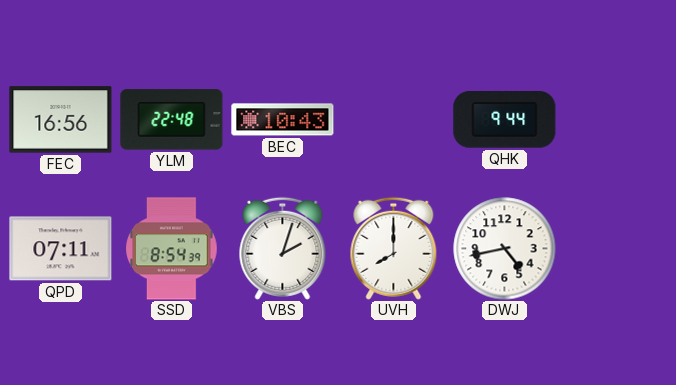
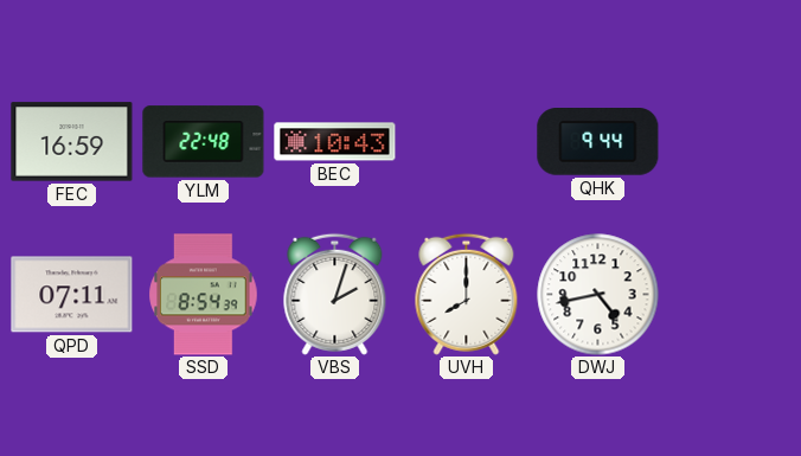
FEC: 16:56 -> 16:59 (72, 142)
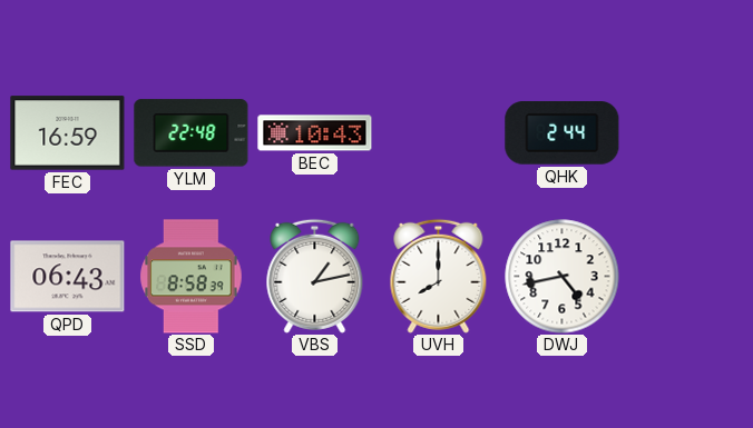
QHK: 9:44 -> 2:44 (563, 133)
QPD: 07:11 -> 06:43 (68, 277)
SSD: 8:54 -> 8:58 (192, 277)
VBS: 2:03 -> 1:13 (315, 276)
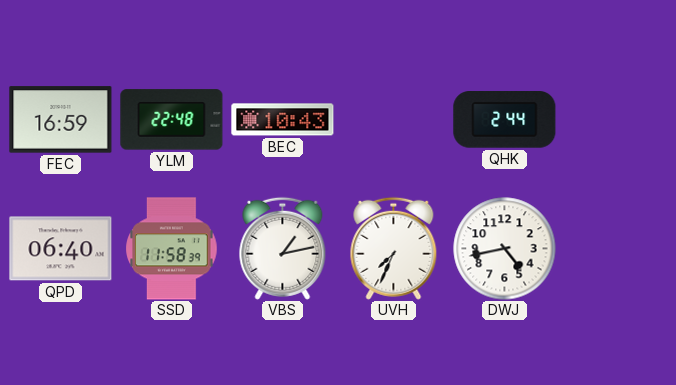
QPD: 06:43 -> 06:40 (61, 249)
SSD: 8:58 -> 11:58 (172, 249)
UVH: 8:00 -> 7:34 (394, 248)
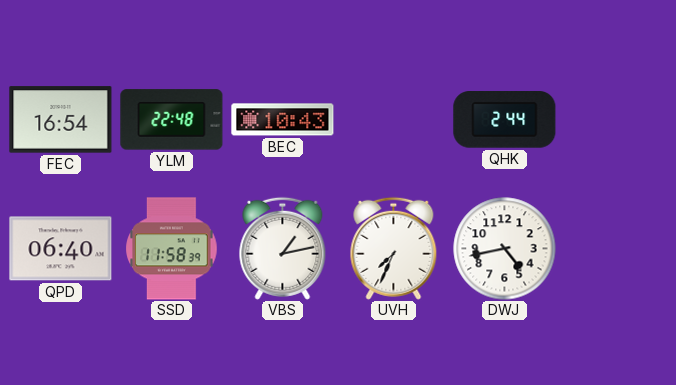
FEC: 16:59 -> 16:54 (61, 120)
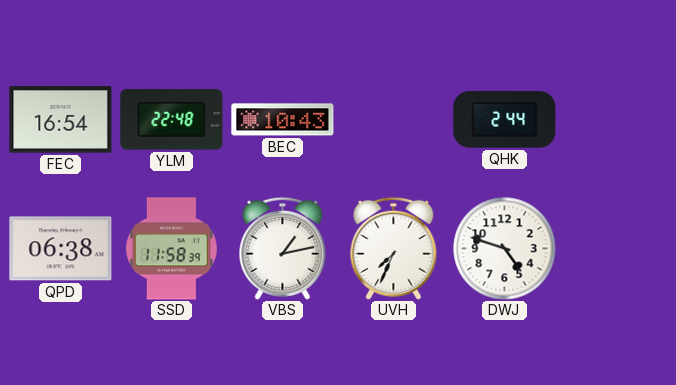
QPD: 06:40 -> 06:38 (61, 249)
DWJ: 4:43 -> 4:48 (505, 249)
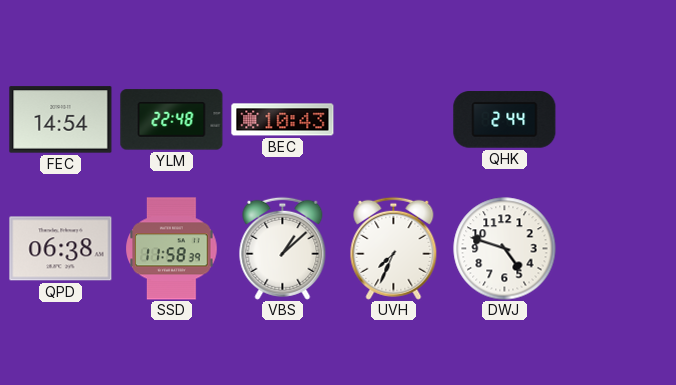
FEC: 16:54 -> 14:54 (61, 120)
VBS: 1:13 -> 1:08 (283, 248)
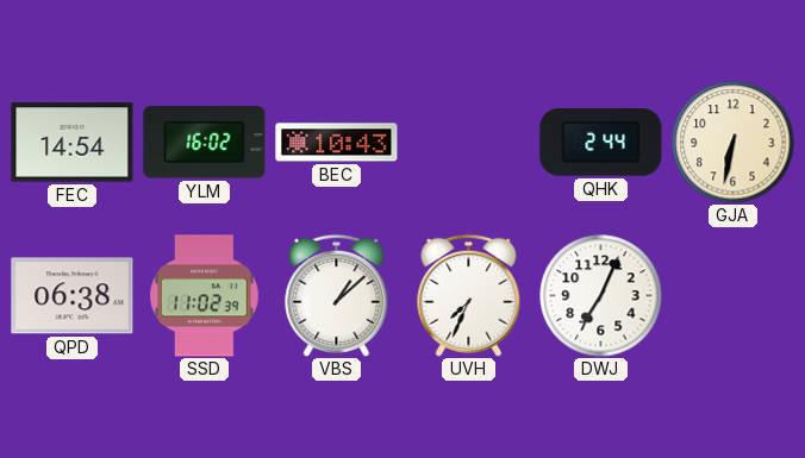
YLM: 22:48 -> 16:02 (205, 143)
GJA: none -> 6:32 (734, 143)
SSD: 11:58 -> 11:02 (205, 296)
DWJ: 4:48 -> 7:04 (601, 296)
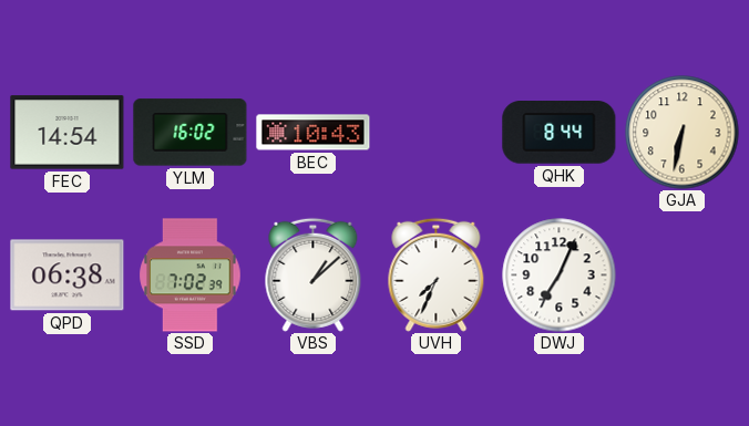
QHK: 2:44 -> 8:44 (560, 133)
SSD: 11:02 -> 7:02 (191, 276)
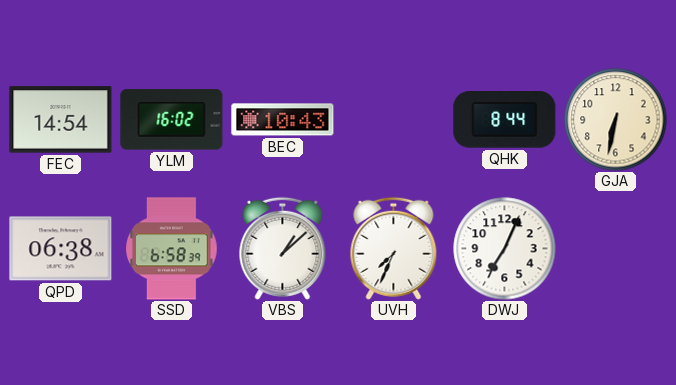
SSD: 7:02 -> 6:58 (172, 249)
